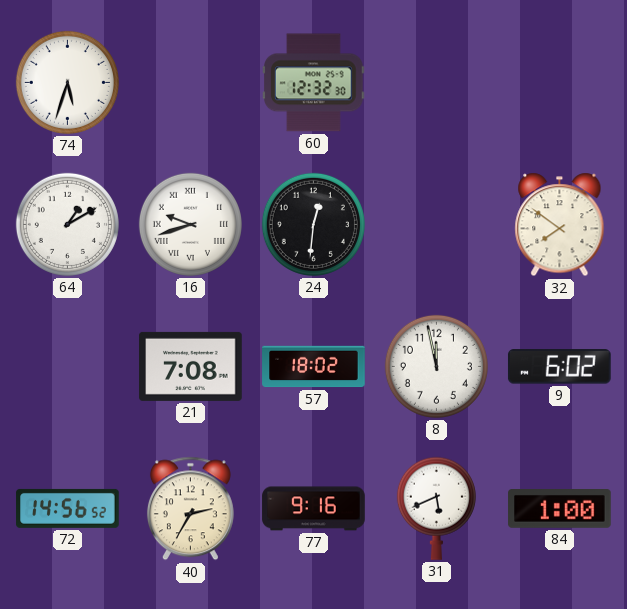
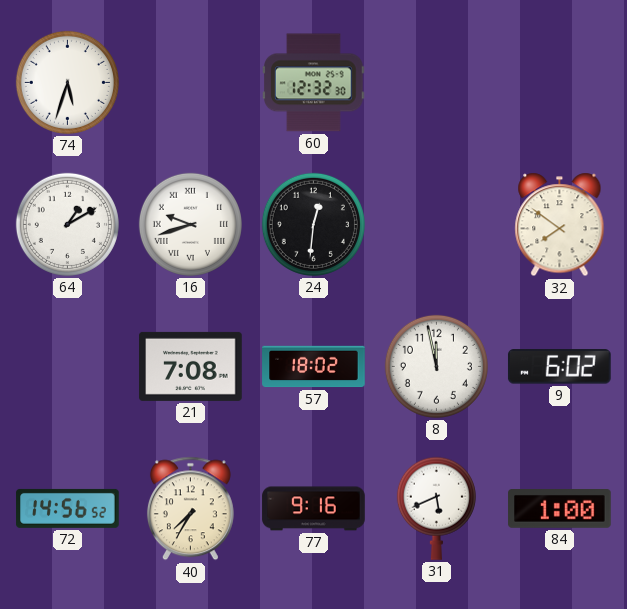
40: 2:35 -> 7:35 (190, 509)
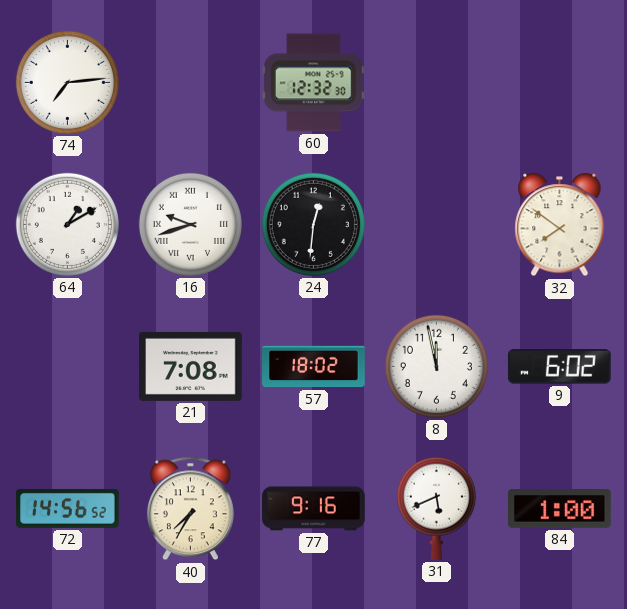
74: 5:33 -> 7:14 (67, 82)
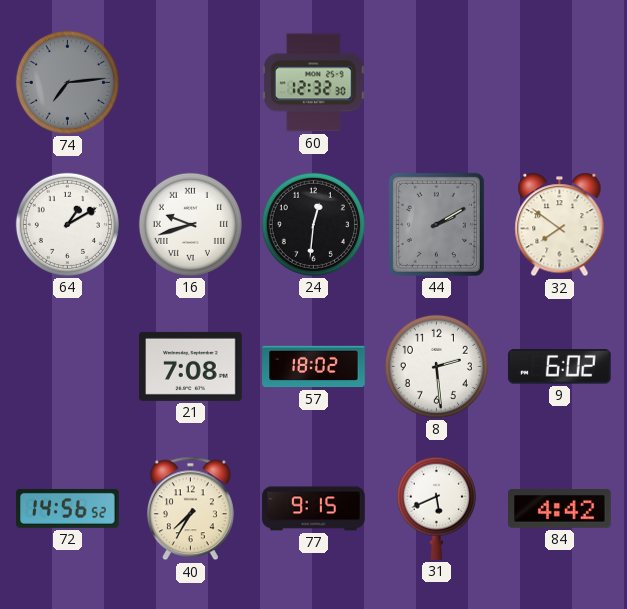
74 dial: white -> grey (67, 82)
44: none -> 2:10 (436, 224)
8: 11:58 -> 2:29 (436, 366)
77: 9:16 -> 9:15 (314, 509)
84: 1:00 -> 4:42 (560, 509)
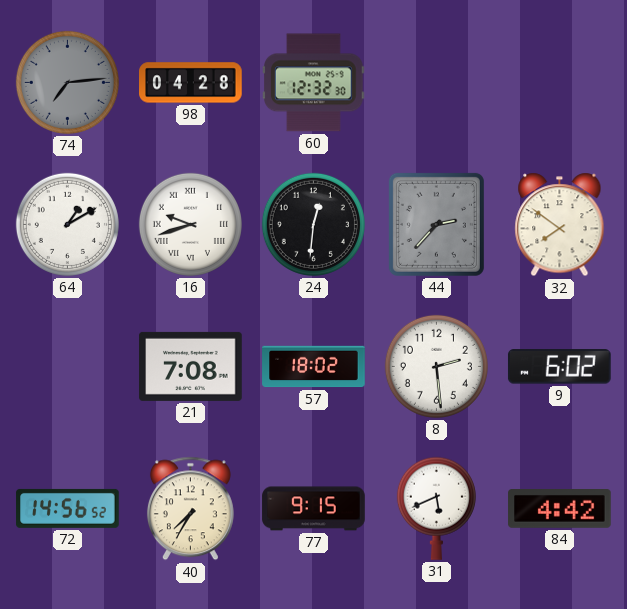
98: none -> 04:28 (191, 83)
44: 2:10 -> 2:37 (436, 224)
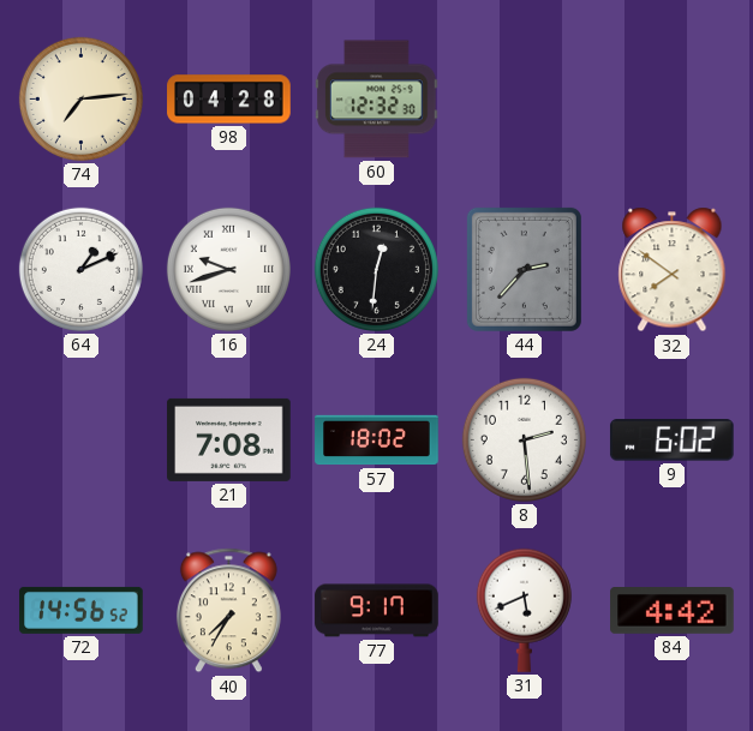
74 dial: grey -> cream (80, 98)
64: 1:10 -> 1:11 (80, 269)
77: 9:15 -> 9:17 (377, 611)
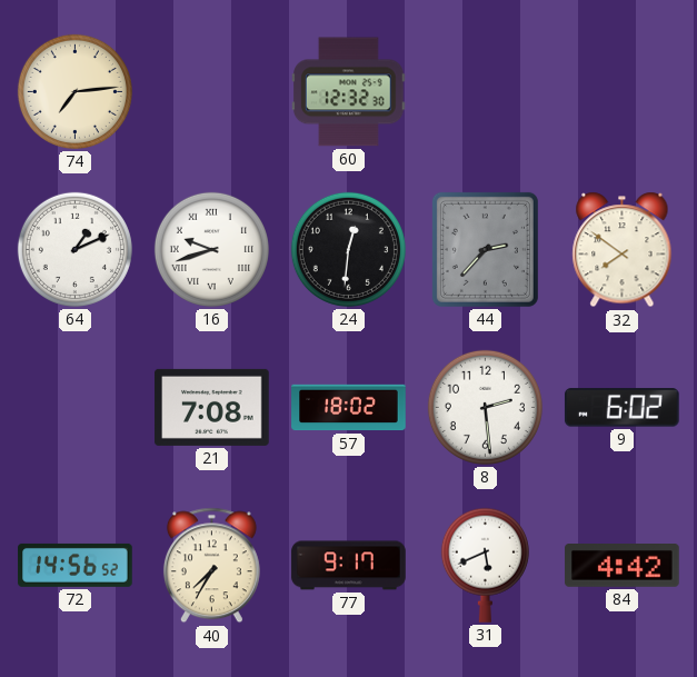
98: 04:28 -> none (229, 100)
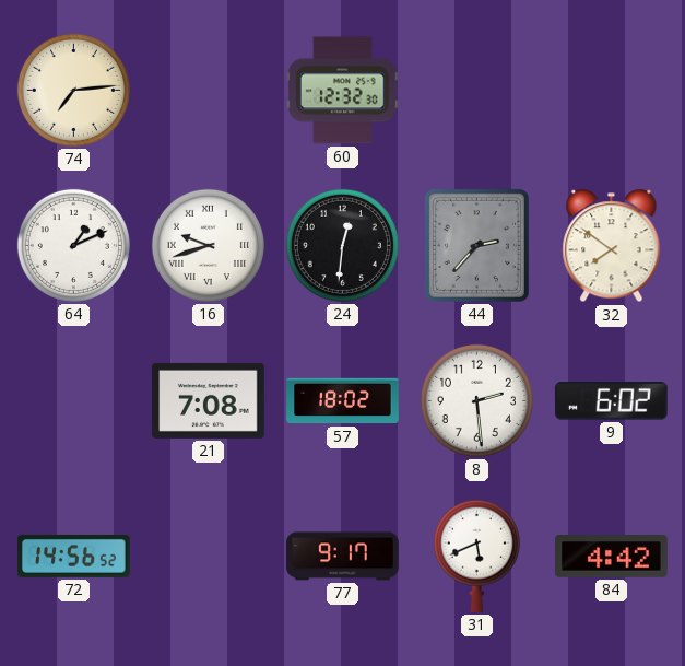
40: 7:35 -> none (211, 566)
